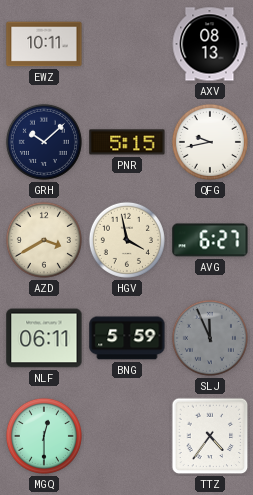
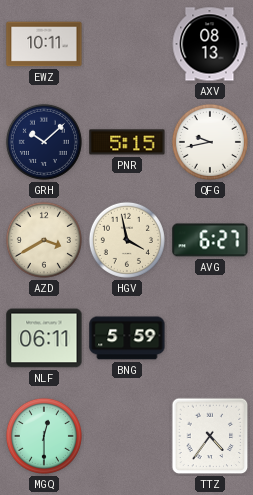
SLJ: 11:56 -> none (210, 338)
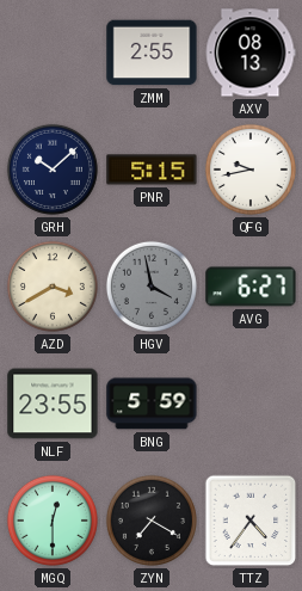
EWZ: 10:11 -> none (44, 44)
ZMM: none -> 2:55 (152, 53)
HGV dial: cream -> grey (152, 287)
NLF: 06:11 -> 23:55 (53, 404)
ZYN: none -> 7:20 (152, 521)
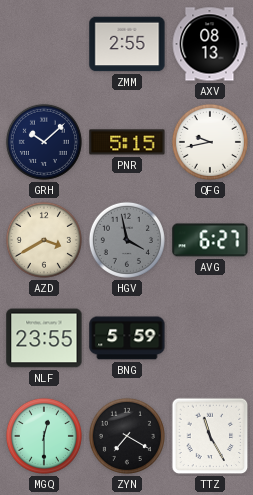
TTZ: 4:36 -> 11:25 (210, 436)
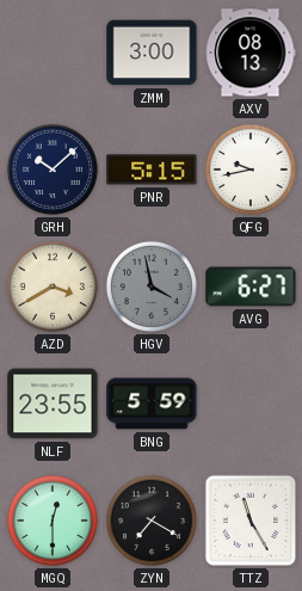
ZMM: 2:55 -> 3:00 (152, 53)
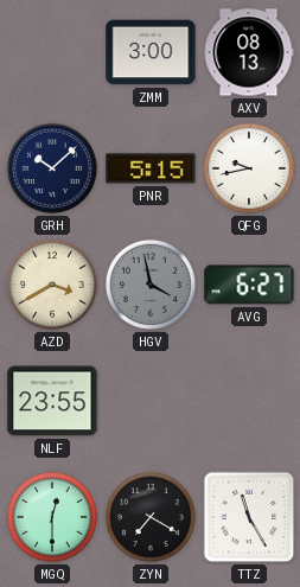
BNG: 5:59 -> none (152, 404)
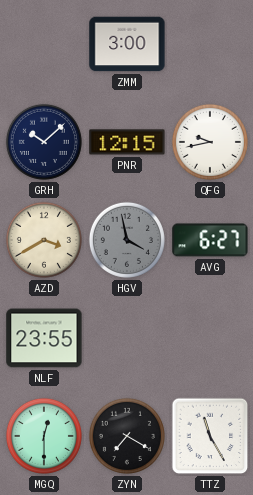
AXV: 08:13 -> none (249, 52)
PNR: 5:15 -> 12:15 (127, 142)
